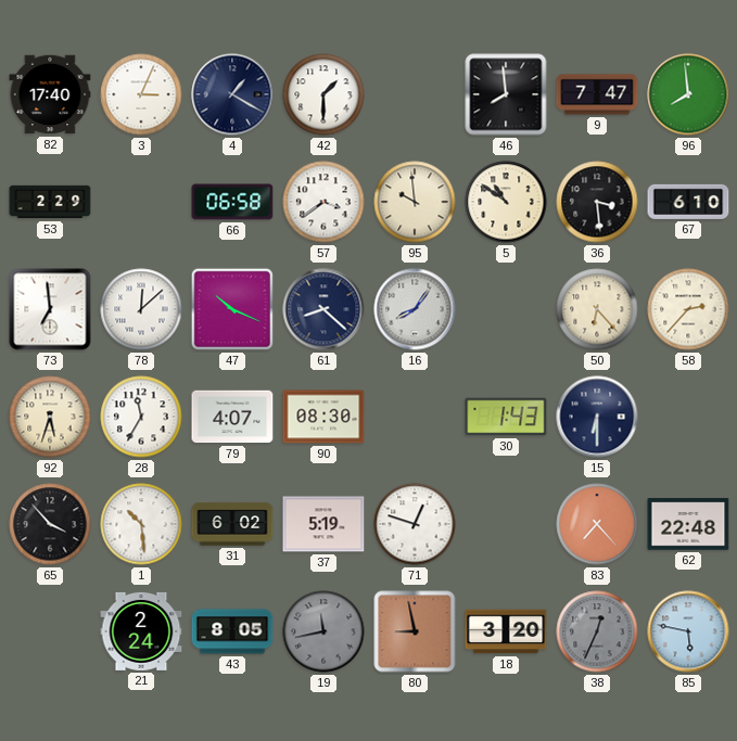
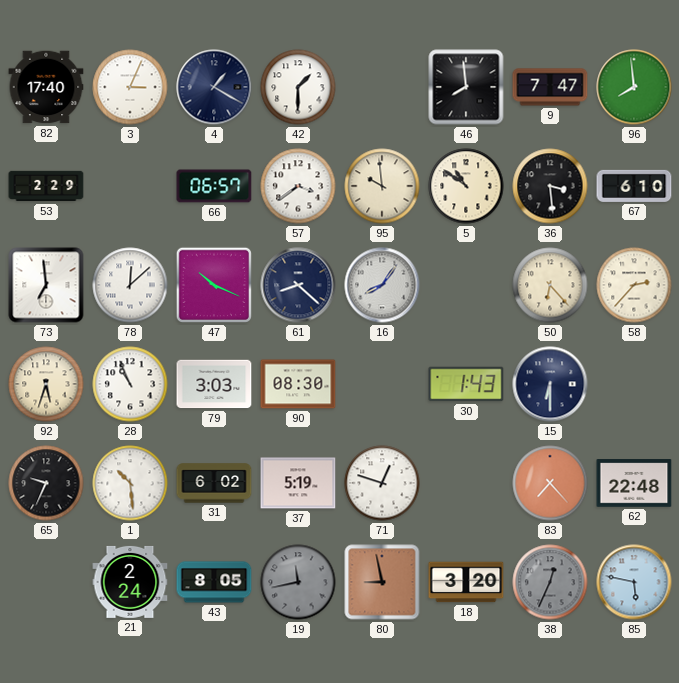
66: 06:58 -> 06:57 (214, 186)
28: 11:35 -> 10:56 (130, 384)
79: 4:07 -> 3:03 (214, 384)
65: 3:53 -> 9:34 (46, 483)
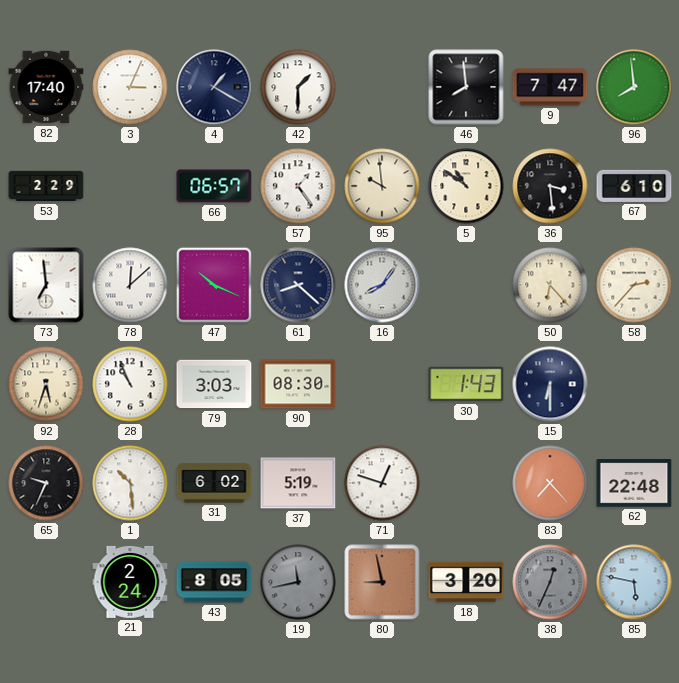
57: 3:39 -> 1:24 (298, 186)
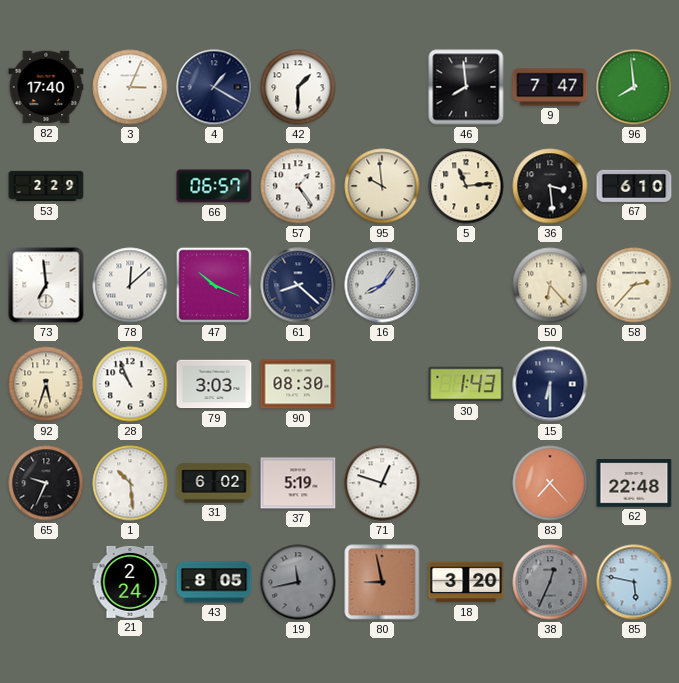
5: 10:51 -> 11:14 (466, 186)
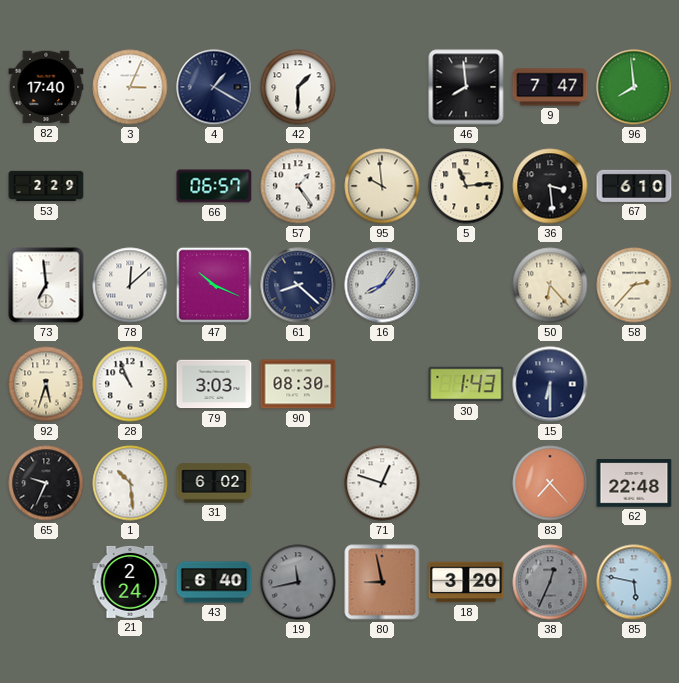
37: 5:19 -> none (298, 483)
43: 8:05 -> 6:40 (214, 582)
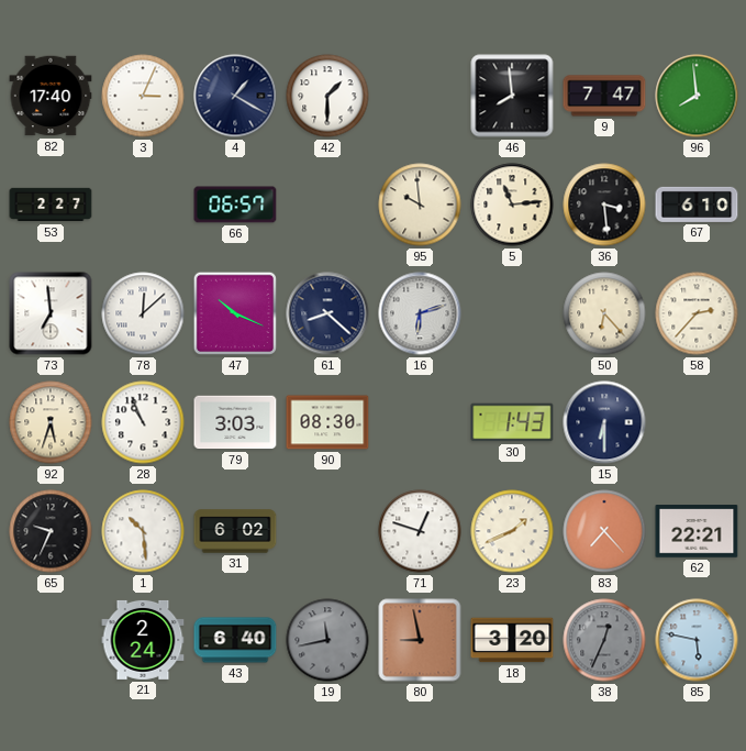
53: 2:29 -> 2:27 (51, 205)
57: 1:24 -> none (298, 186)
16: 8:06 -> 6:12 (420, 313)
23: none -> 1:41 (512, 531)
62: 22:48 -> 22:21 (697, 531)
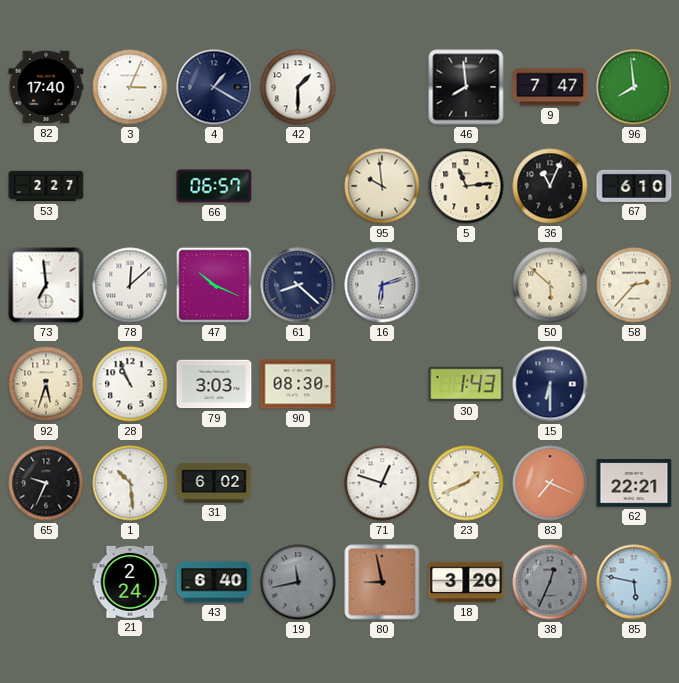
36: 3:29 -> 11:04 (550, 186)
50: 6:23 -> 5:52 (550, 285)
83: 7:23 -> 7:19 (550, 483)
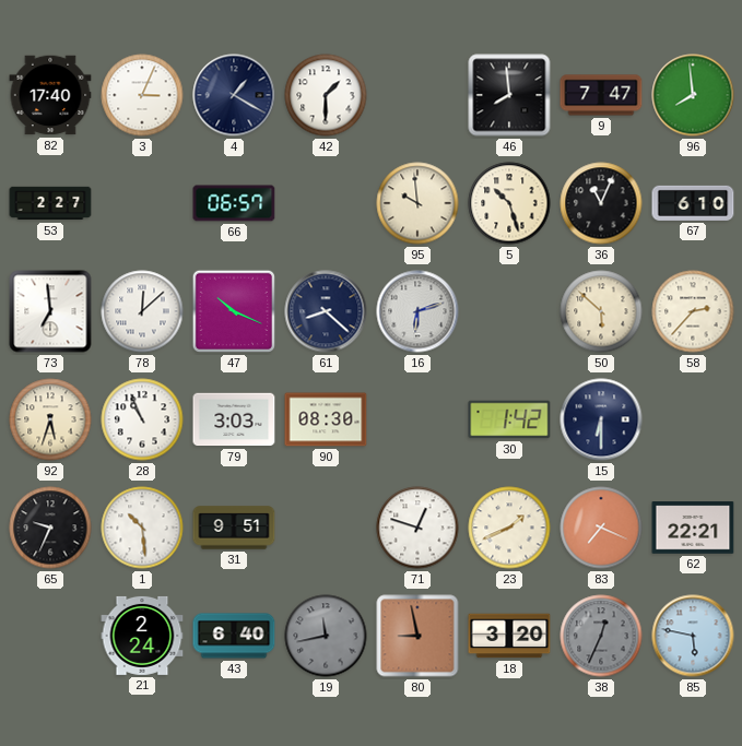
5: 11:14 -> 10:27 (509, 203)
30: 1:43 -> 1:42 (509, 419)
31: 6:02 -> 9:51 (234, 528)
